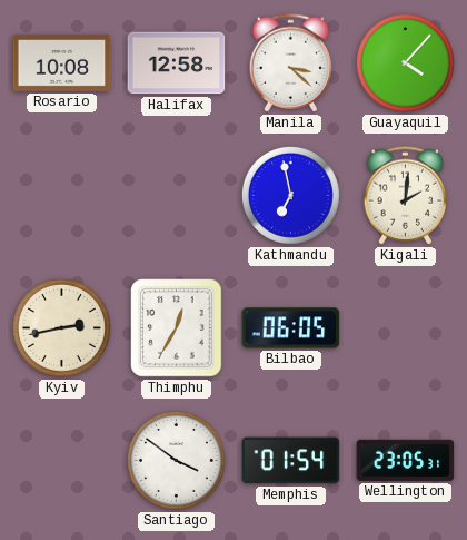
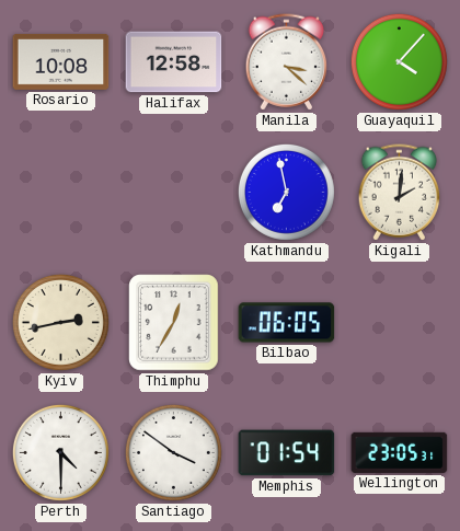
Perth: none -> 4:30 (60, 452)
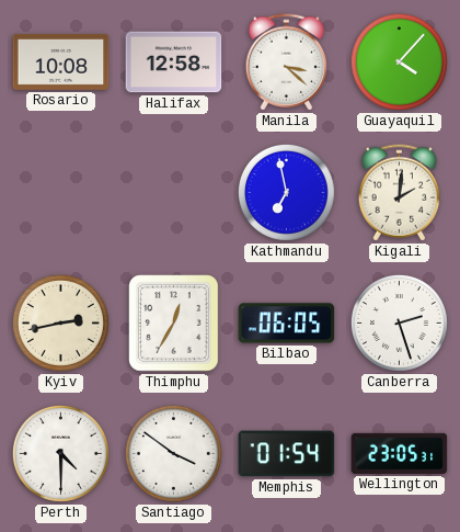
Canberra: none -> 2:27 (399, 322)
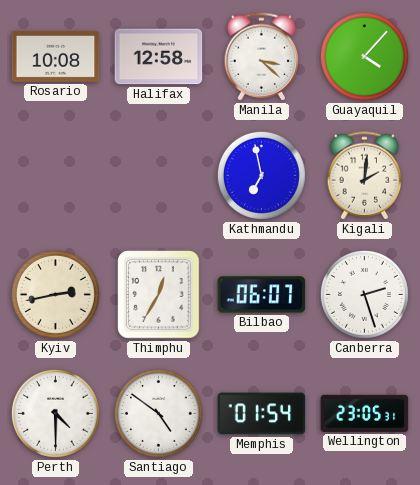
Bilbao: 06:05 -> 06:07 (262, 295)
Santiago: 3:51 -> 4:51 (158, 413)
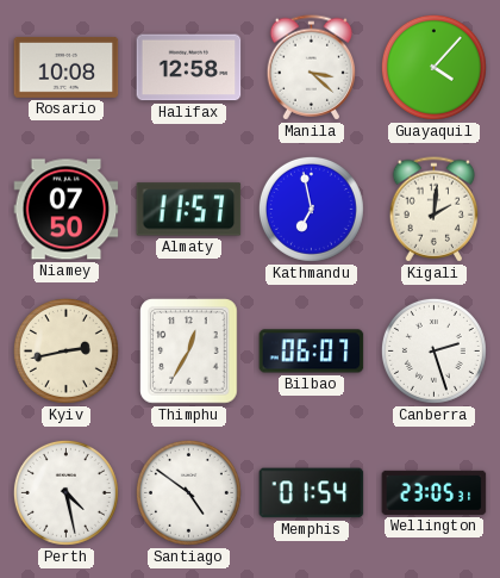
Niamey: none -> 07:50 (67, 210)
Almaty: none -> 11:57 (189, 210)
Perth: 4:30 -> 4:28 (65, 492)
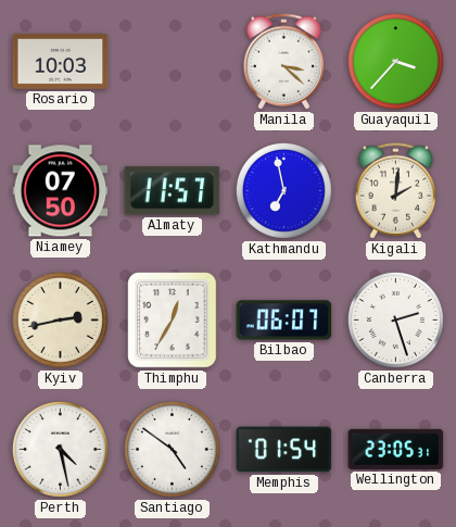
Rosario: 10:08 -> 10:03 (61, 61)
Halifax: 12:58 -> none (189, 68)
Guayaquil: 4:07 -> 3:37 (395, 61)
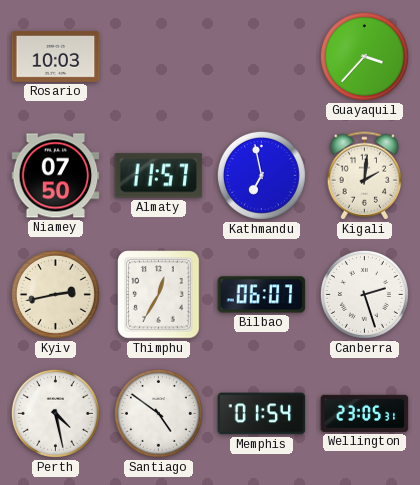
Manila: 3:22 -> none (284, 62)
